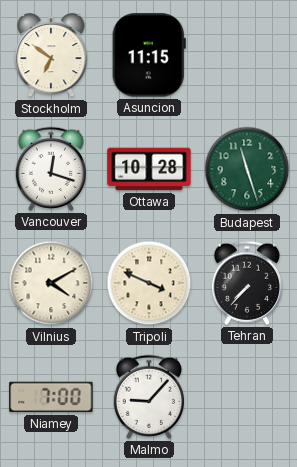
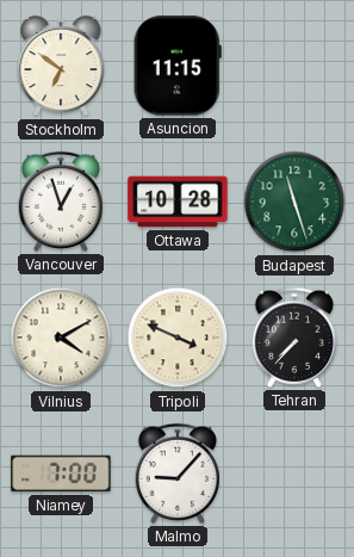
Vancouver: 12:18 -> 12:57 (60, 202)
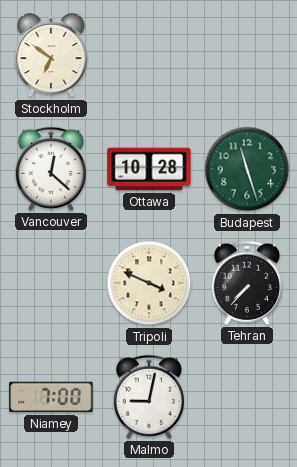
Asuncion: 11:15 -> none (178, 66)
Vancouver: 12:57 -> 12:22 (50, 169)
Vilnius: 4:10 -> none (61, 338)
Malmo: 9:07 -> 9:02 (148, 397)
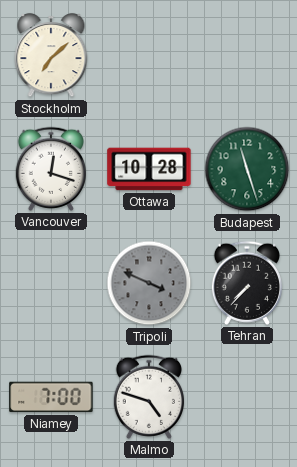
Stockholm: 6:51 -> 7:08 (51, 55)
Vancouver: 12:22 -> 12:18 (50, 169)
Tripoli dial: cream -> grey (149, 283)
Malmo: 9:02 -> 4:48 (148, 397)
